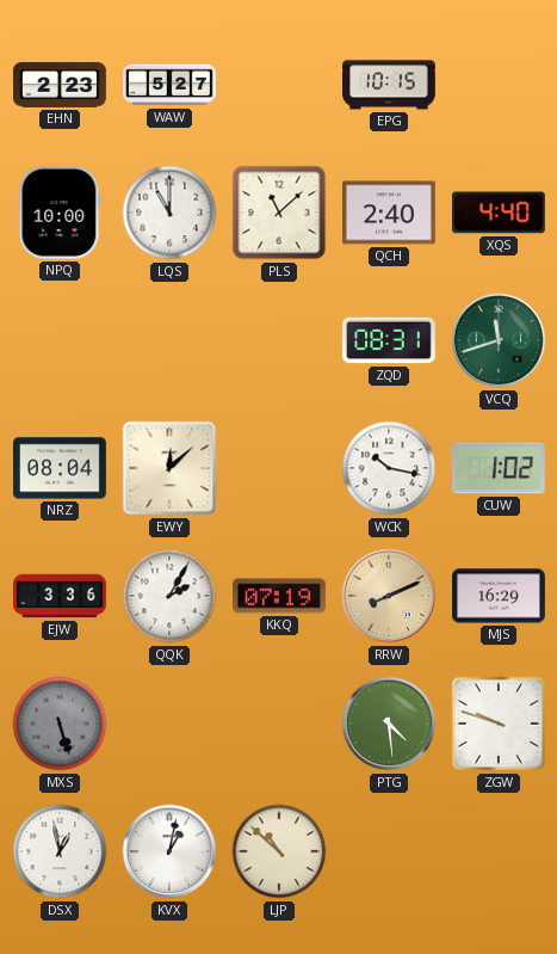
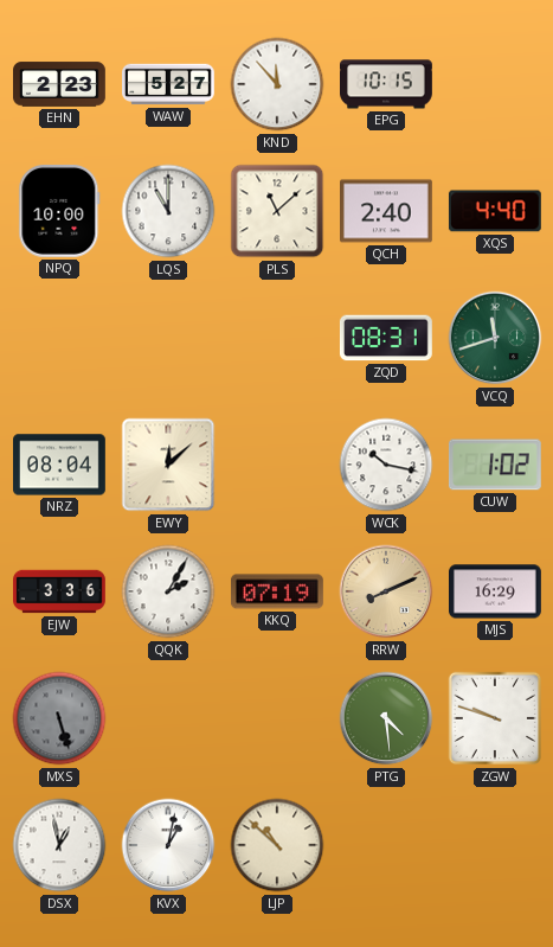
KND: none -> 11:53 (277, 84)
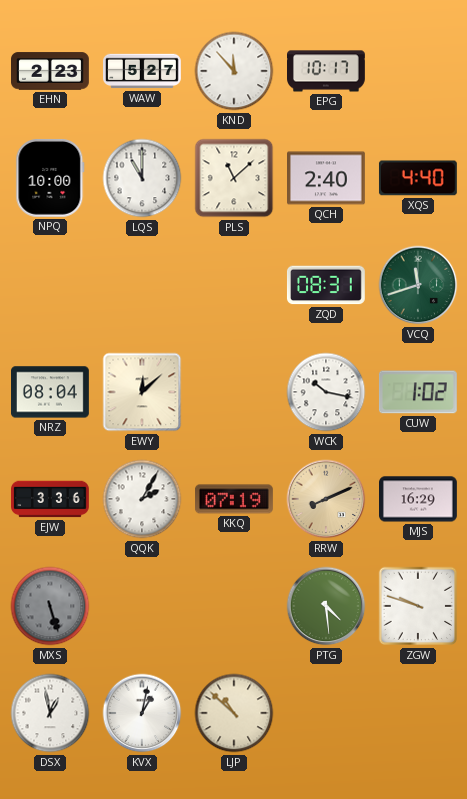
EPG: 10:15 -> 10:17 (327, 71)
